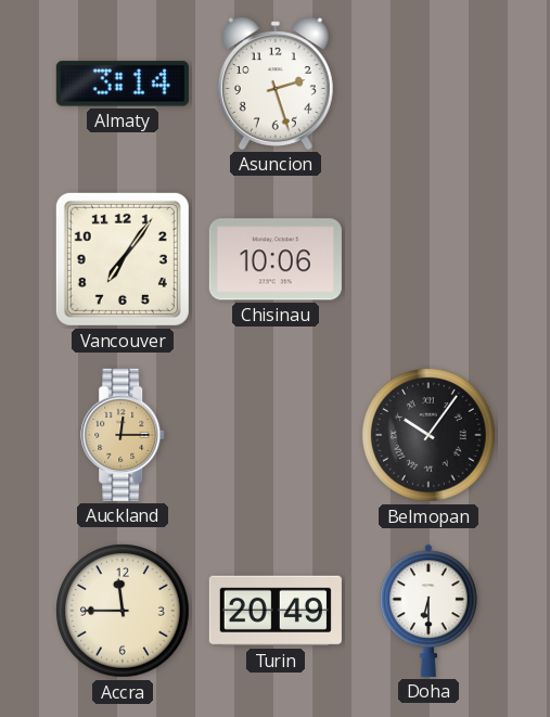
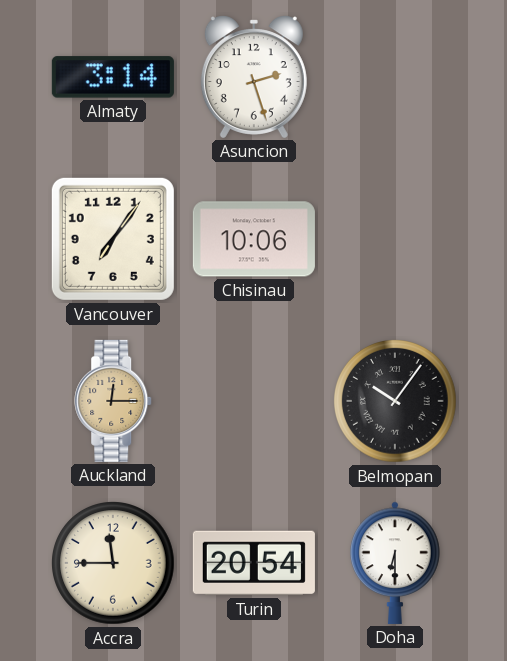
Turin: 20:49 -> 20:54 (254, 563)
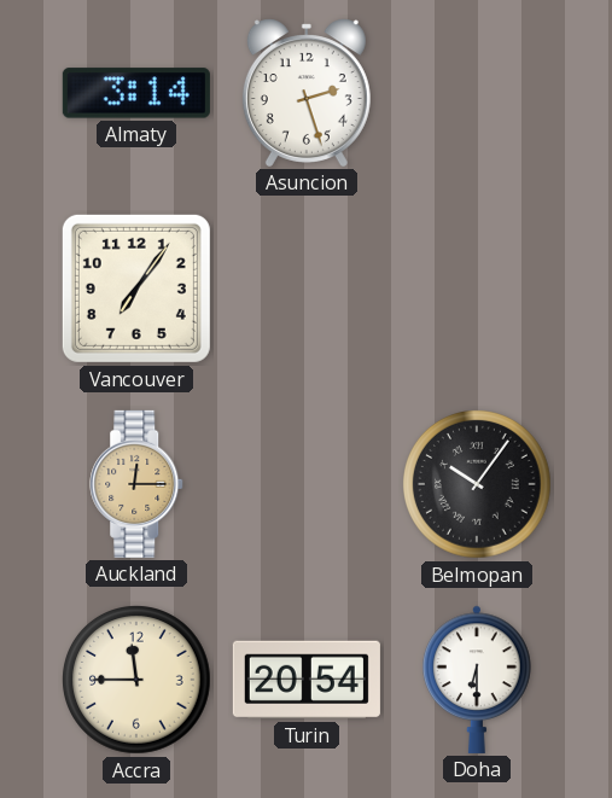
Chisinau: 10:06 -> none (254, 239)
